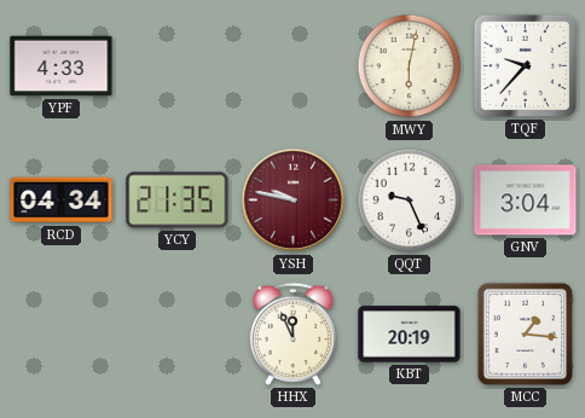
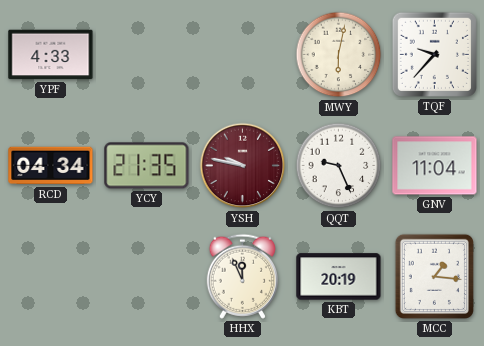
GNV: 3:04 -> 11:04 (435, 166)
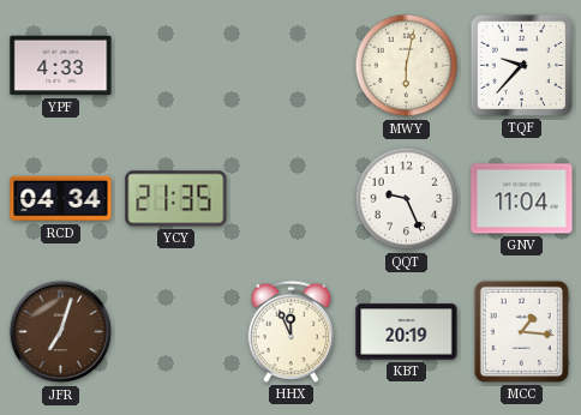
YSH: 9:47 -> none (243, 166)
JFR: none -> 7:03 (61, 332)
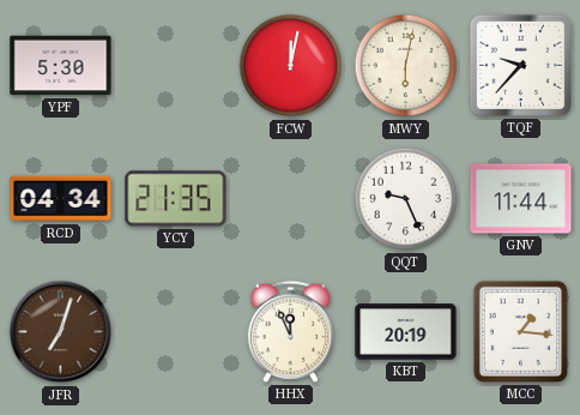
YPF: 4:33 -> 5:30 (61, 66)
FCW: none -> 12:02 (291, 66)
GNV: 11:04 -> 11:44 (521, 199)
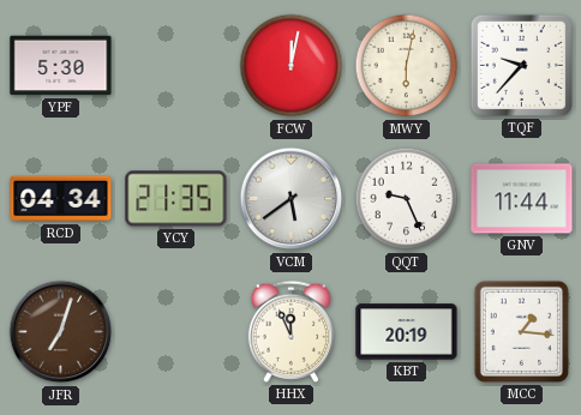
VCM: none -> 5:39 (292, 199)
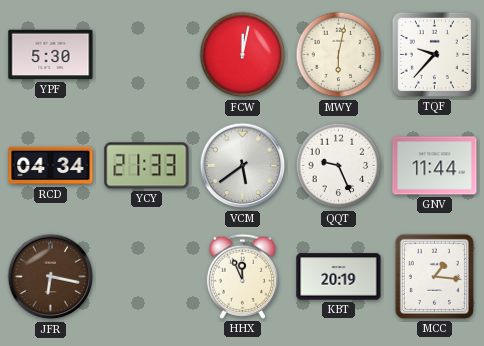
YCY: 21:35 -> 21:33 (147, 166)
JFR: 7:03 -> 6:17 (51, 277)
